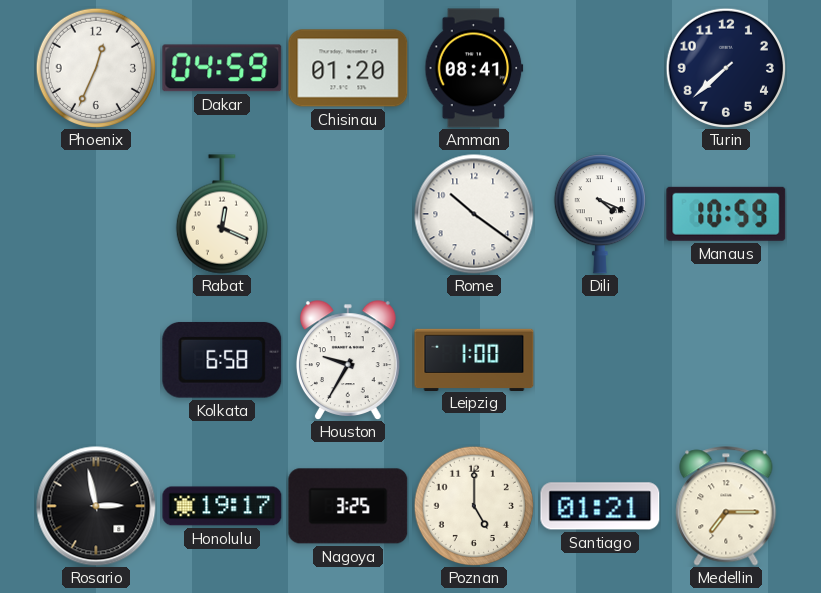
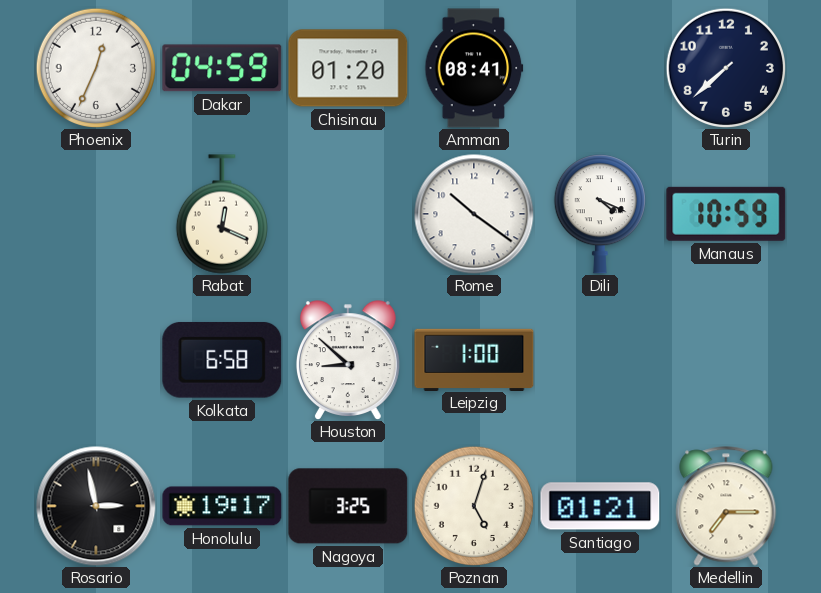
Houston: 9:35 -> 8:52 (348, 360)
Poznan: 5:00 -> 5:03 (473, 505)
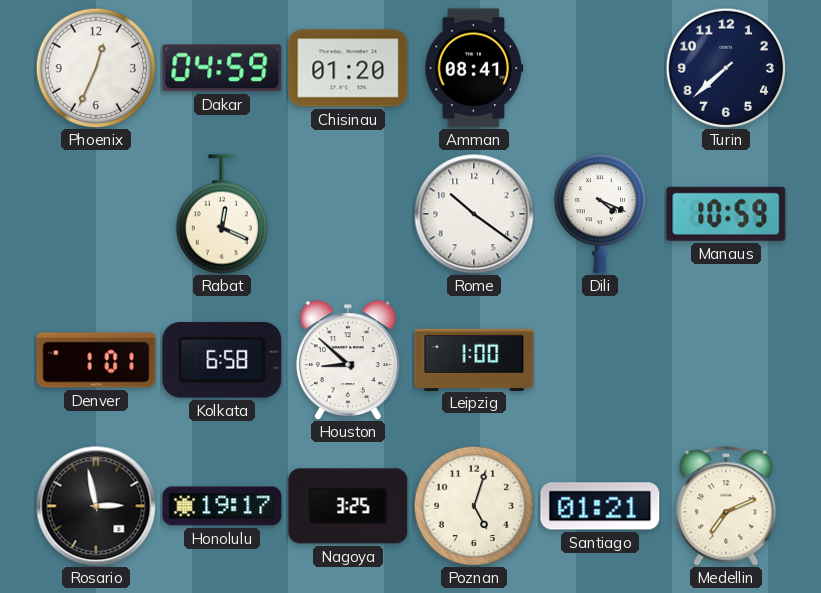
Denver: none -> 1:01 (96, 360)
Medellin: 7:15 -> 7:11 (726, 506)
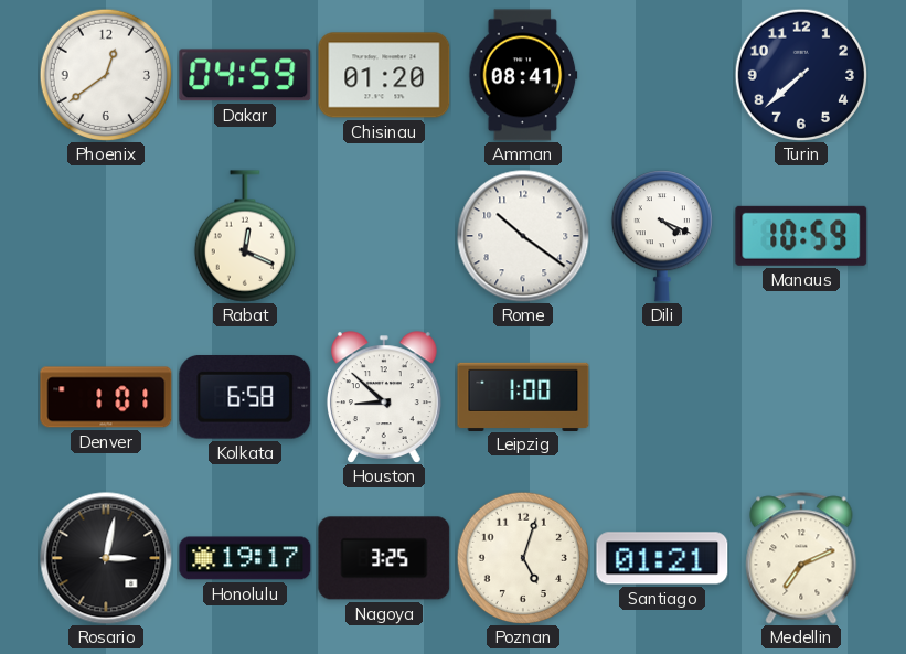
Phoenix: 12:34 -> 12:39 (105, 74)
Rosario: 2:58 -> 3:02 (106, 558)
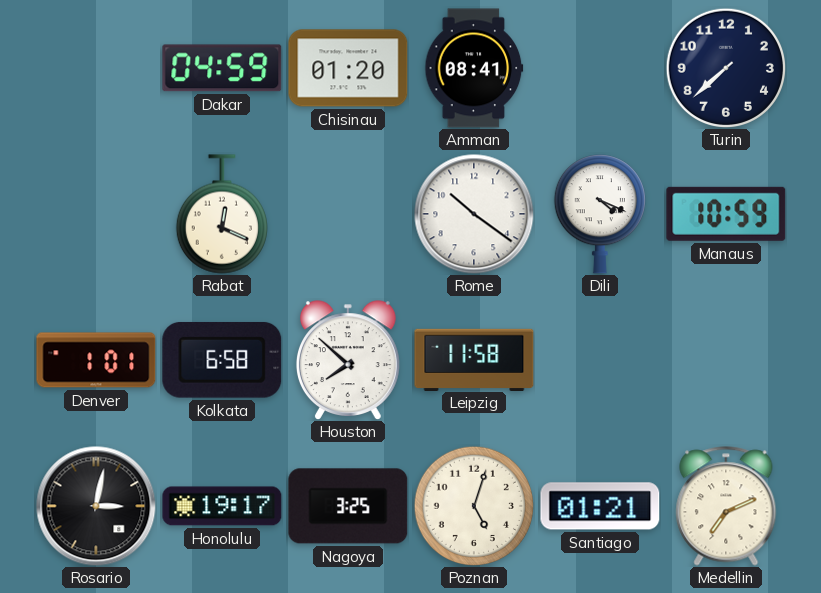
Phoenix: 12:39 -> none (105, 74)
Houston: 8:52 -> 7:52 (348, 360)
Leipzig: 1:00 -> 11:58 (474, 359)
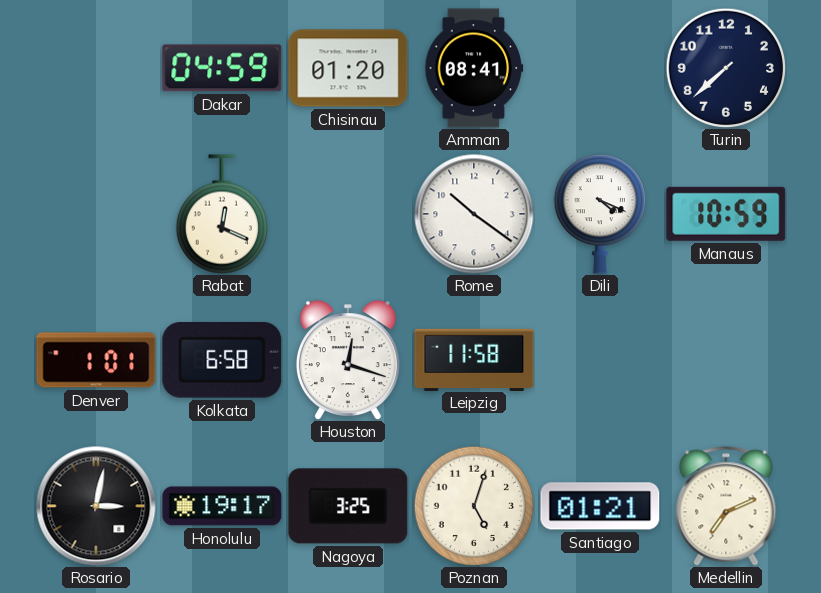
Houston: 7:52 -> 12:18 (348, 360)
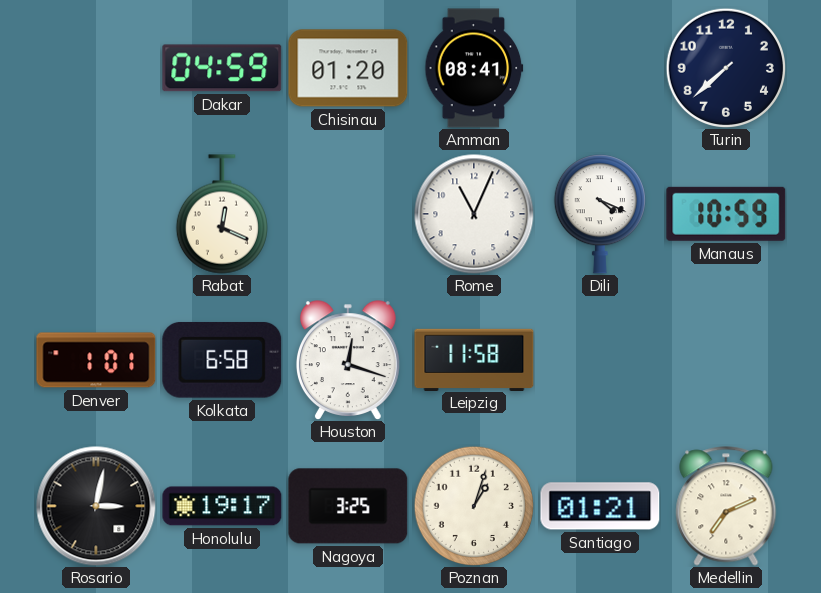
Rome: 10:21 -> 11:04 (474, 214)
Poznan: 5:03 -> 1:03 (473, 505)
